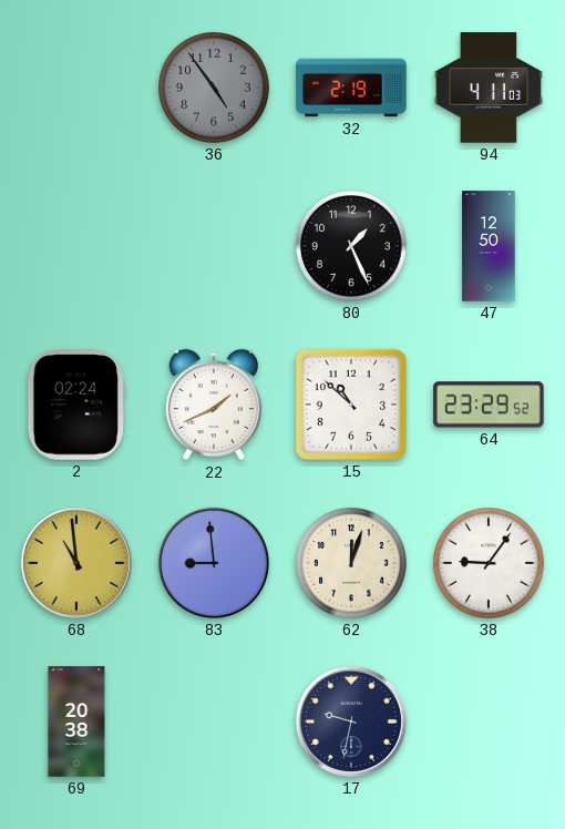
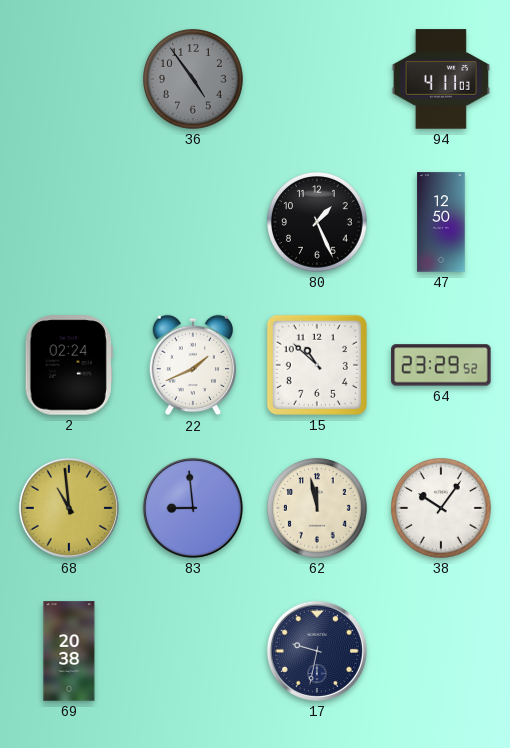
32: 2:19 -> none (351, 88)
62: 12:03 -> 11:58 (318, 509)
38: 9:06 -> 10:06 (442, 509)
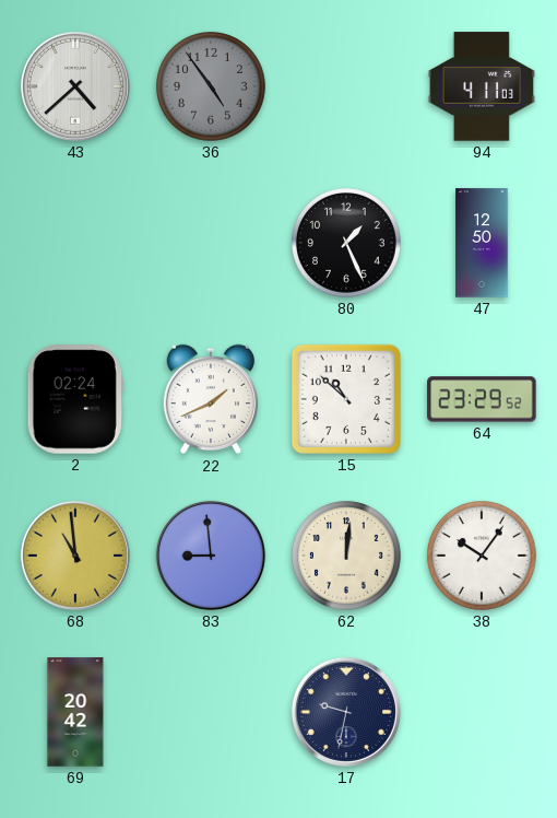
43: none -> 4:38 (75, 86)
62: 11:58 -> 12:01 (347, 557)
69: 20:38 -> 20:42 (75, 712)
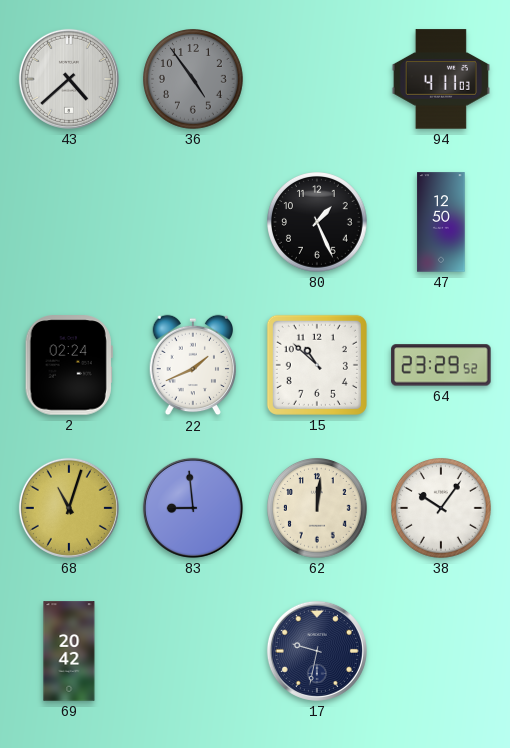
68: 10:59 -> 11:03 (69, 508)
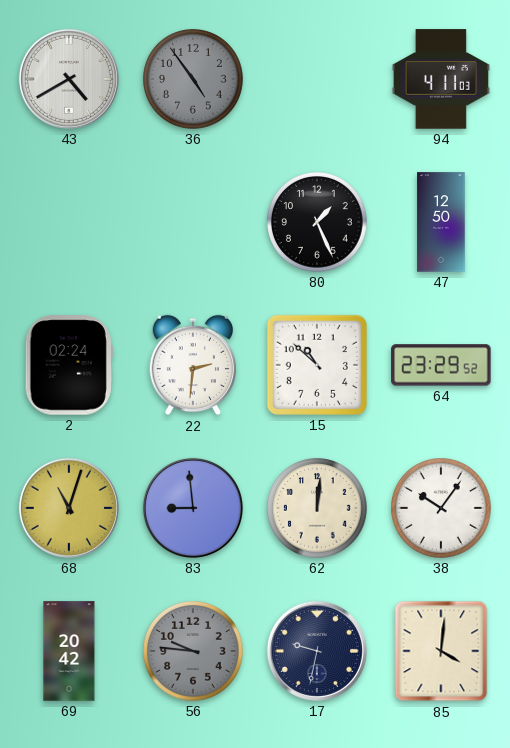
43: 4:38 -> 4:40 (69, 79)
22: 1:41 -> 2:31 (192, 365)
56: none -> 9:46 (194, 652)
85: none -> 4:01 (441, 651)
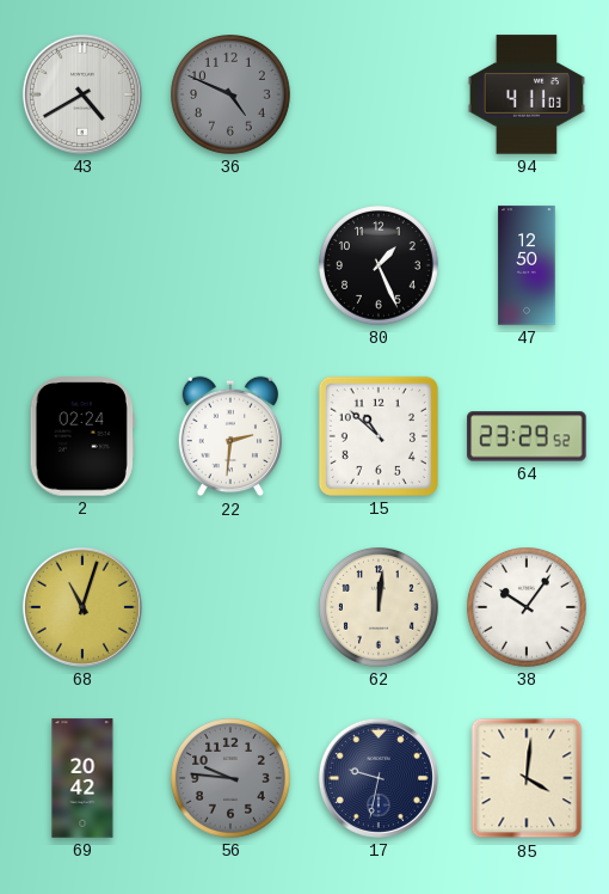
36: 4:54 -> 4:49 (232, 96)
83: 8:59 -> none (193, 508)
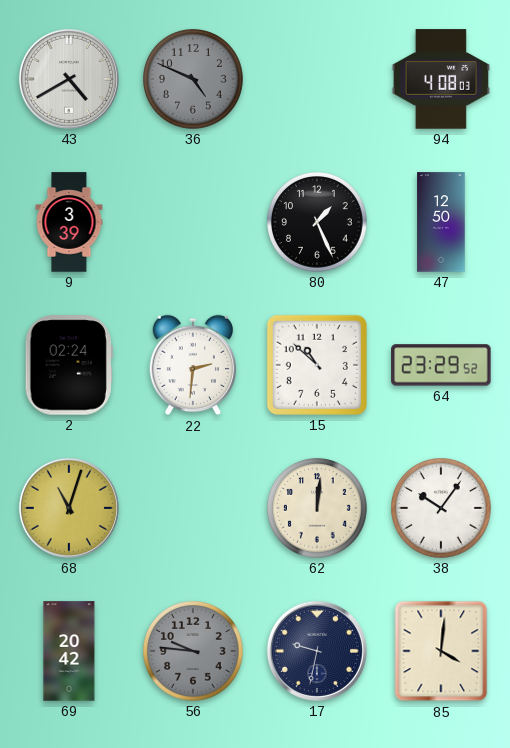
94: 4:11 -> 4:08 (440, 79)
9: none -> 3:39 (69, 222)
